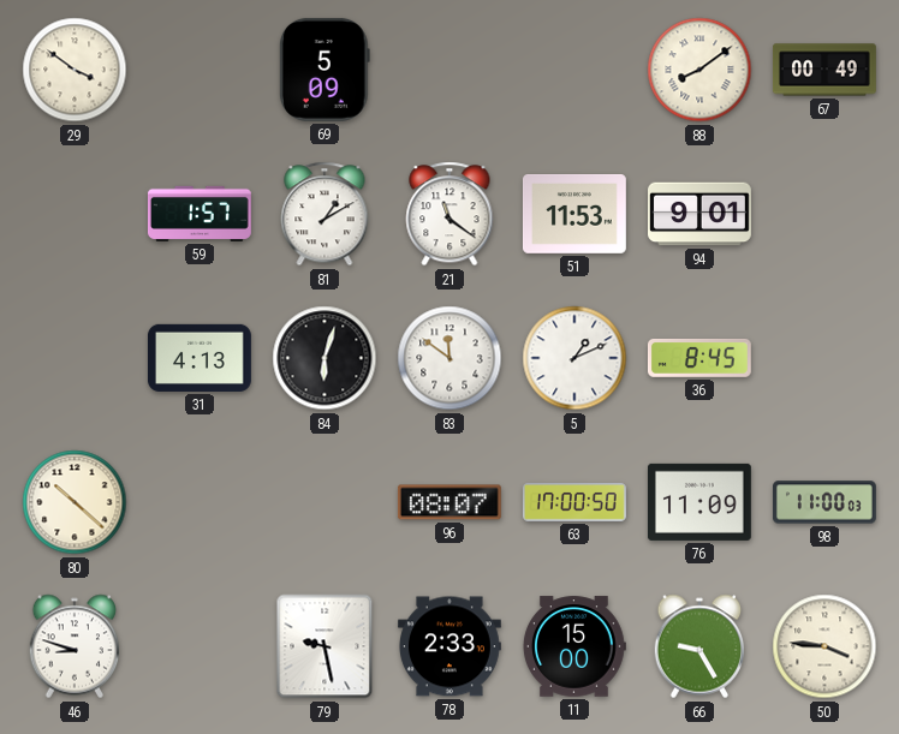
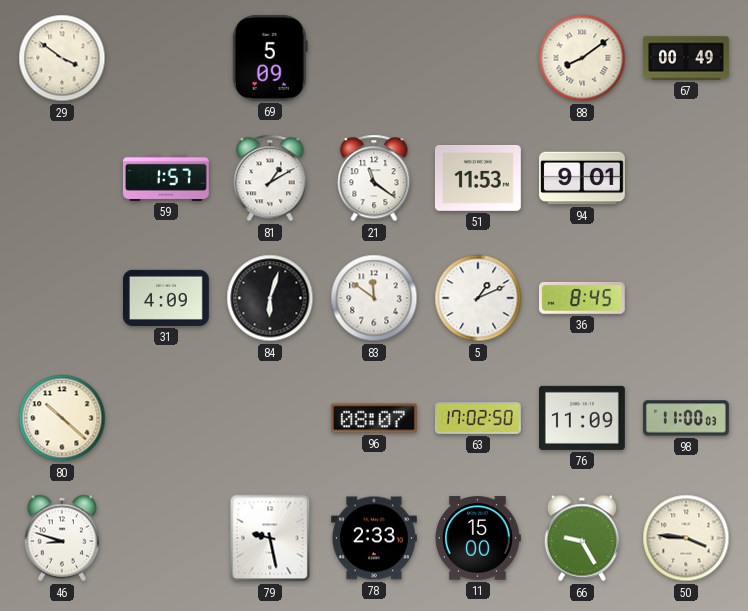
31: 4:13 -> 4:09 (166, 298)
63: 17:00 -> 17:02 (478, 418)
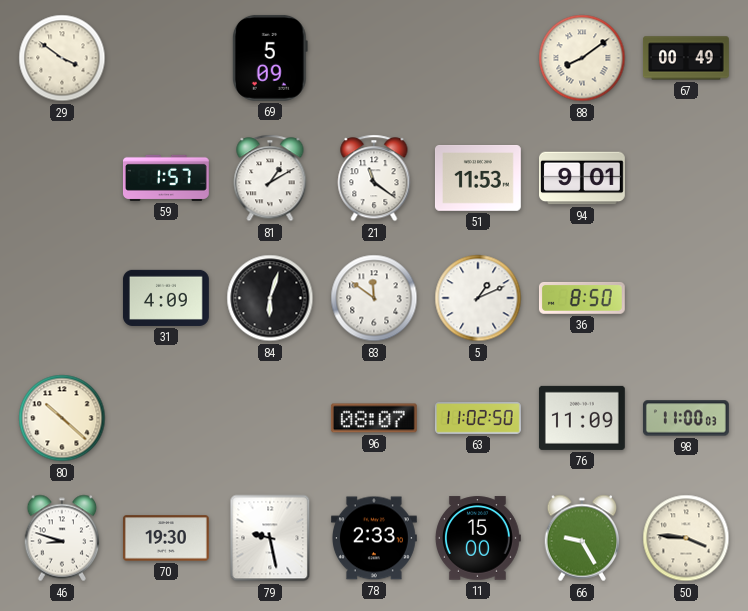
36: 8:45 -> 8:50 (582, 298)
63: 17:02 -> 11:02 (478, 418)
70: none -> 19:30 (166, 538)
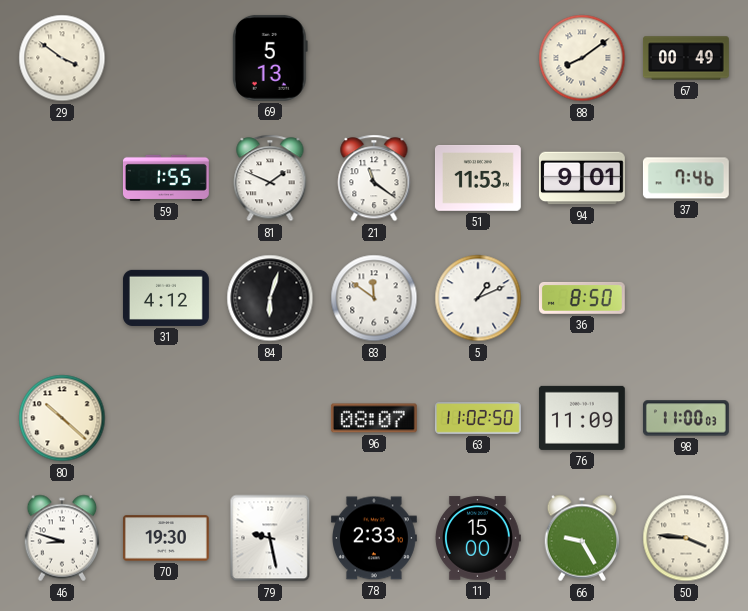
69: 5:09 -> 5:13 (270, 58)
59: 1:57 -> 1:55 (166, 178)
81: 1:10 -> 1:49 (270, 178)
37: none -> 7:46 (686, 178)
31: 4:09 -> 4:12 (166, 298)
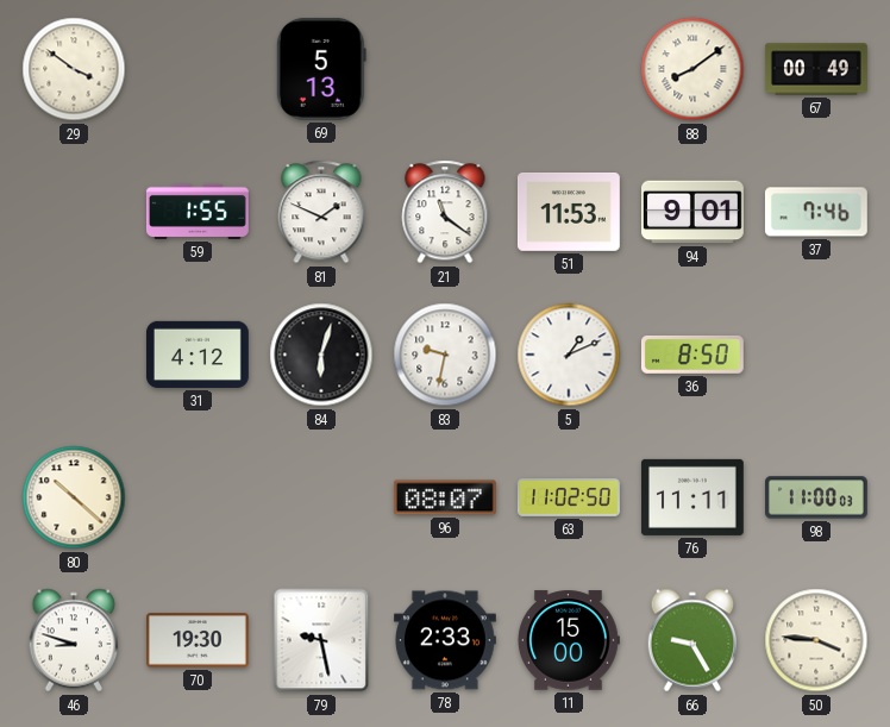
83: 11:51 -> 9:32 (445, 355)
76: 11:09 -> 11:11 (692, 497)
